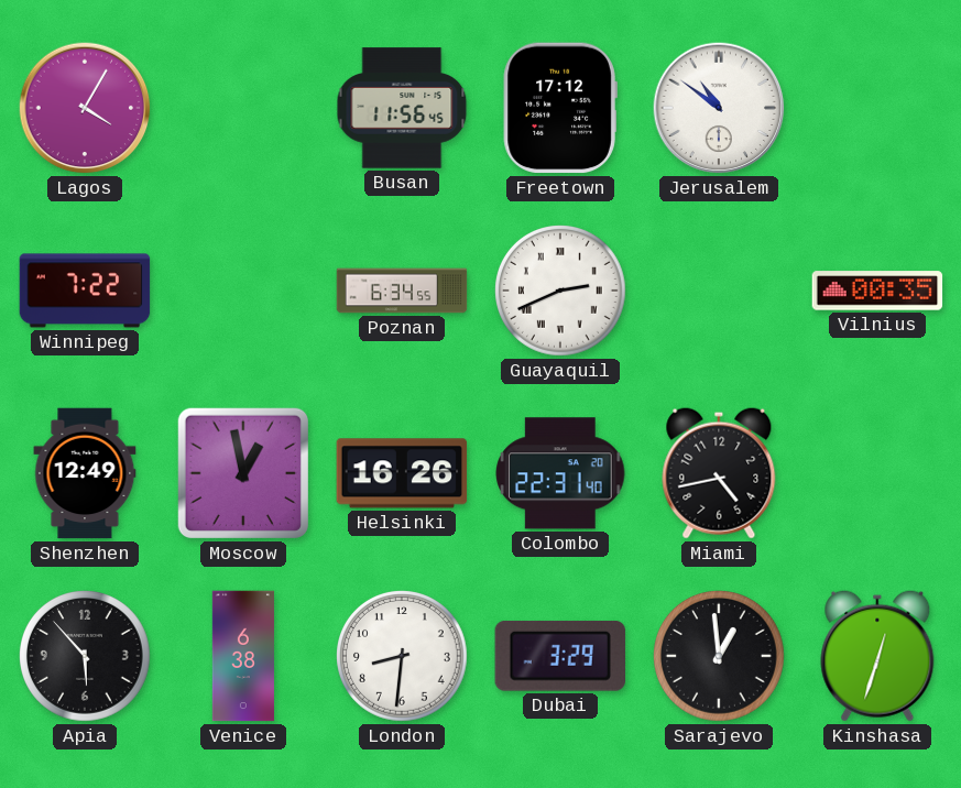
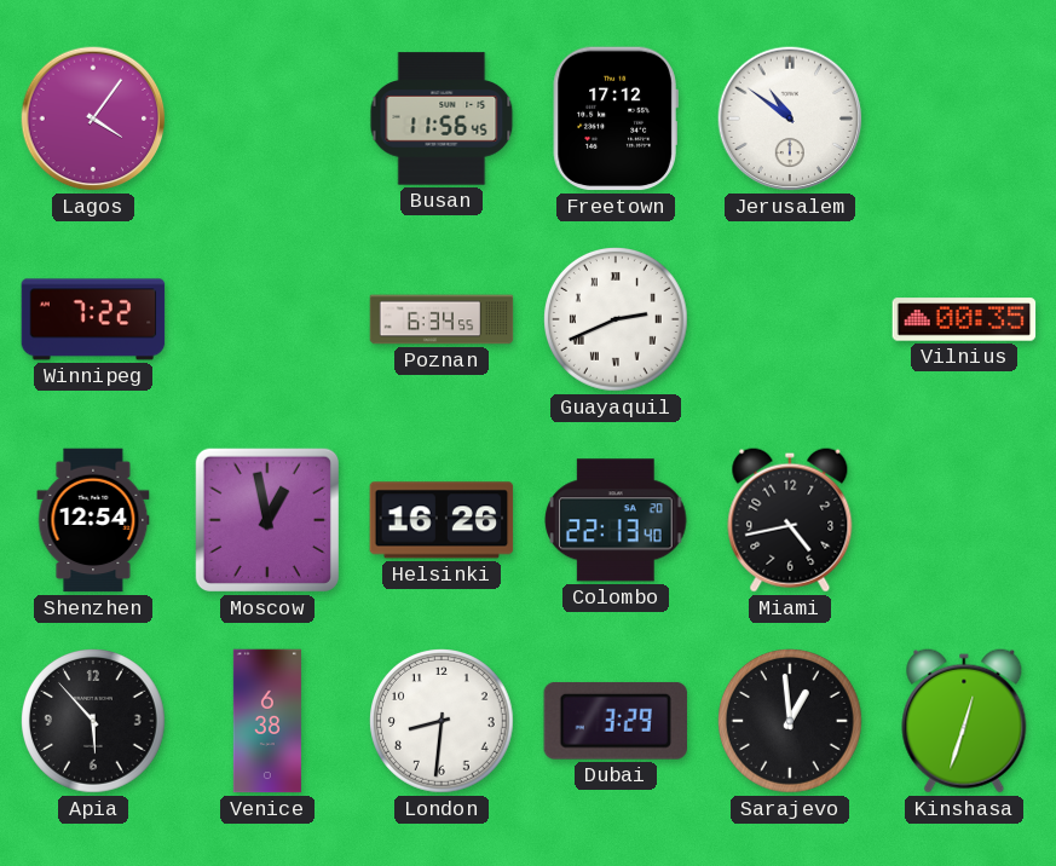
Lagos: 4:05 -> 4:06 (93, 119)
Shenzhen: 12:49 -> 12:54 (93, 520)
Colombo: 22:31 -> 22:13 (616, 520)
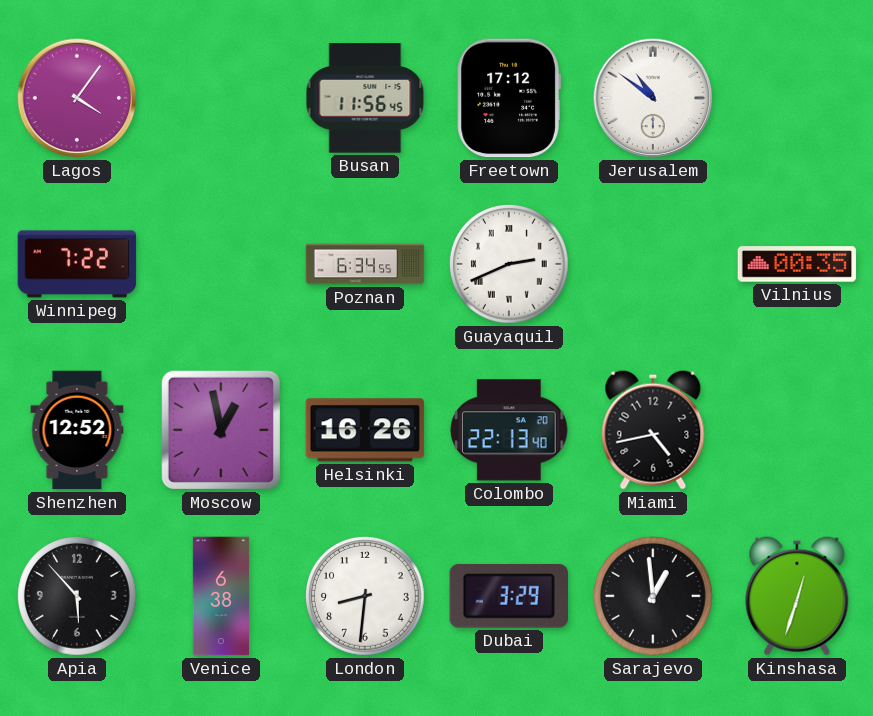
Shenzhen: 12:54 -> 12:52 (77, 430)
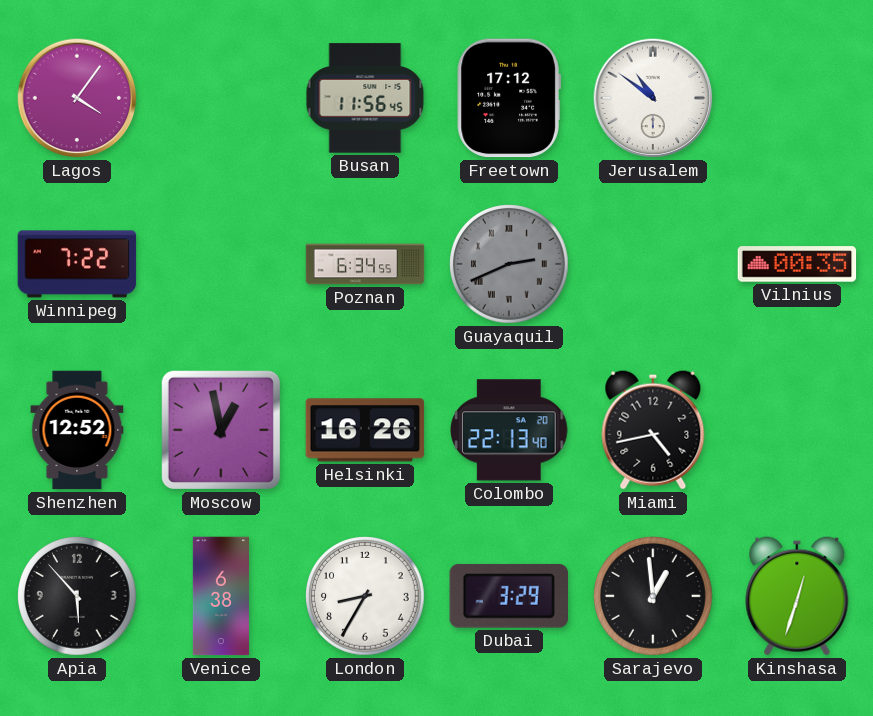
Guayaquil dial: white -> grey (510, 265)
London: 8:31 -> 8:35 (366, 597)
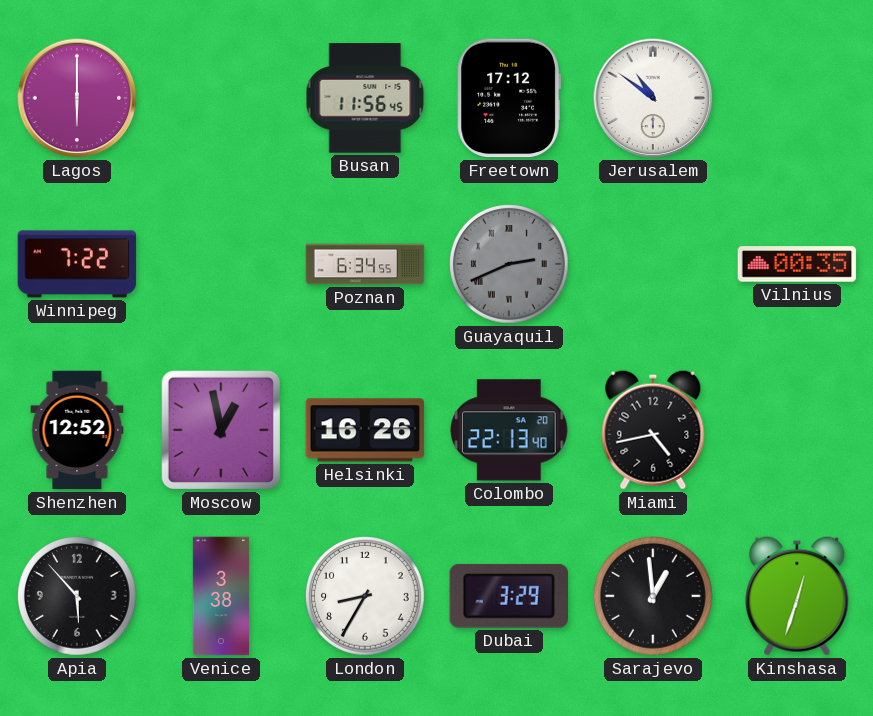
Lagos: 4:06 -> 6:00 (77, 98)
Venice: 6:38 -> 3:38 (221, 596)
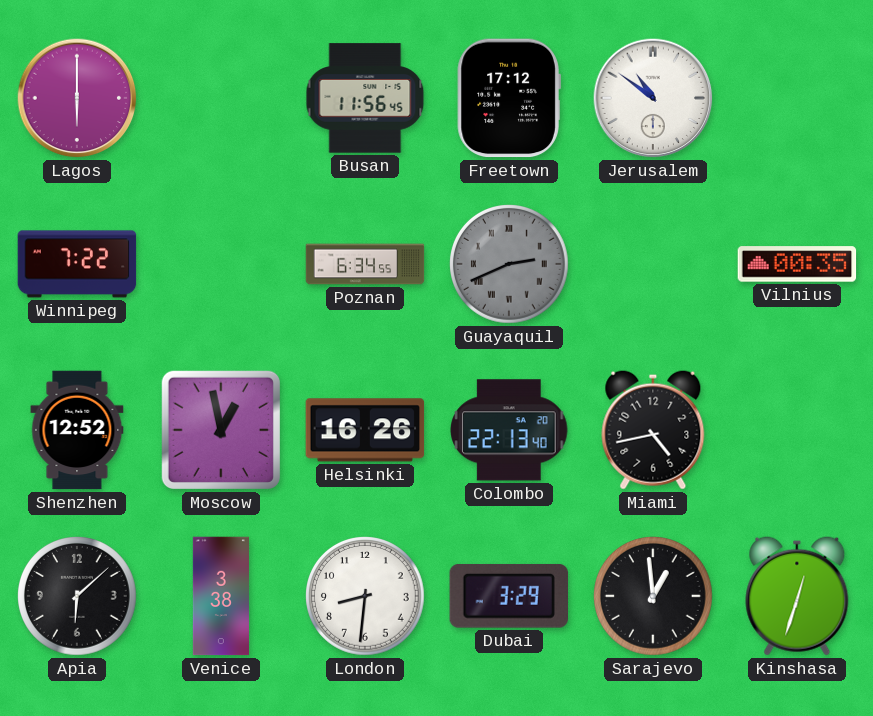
Apia: 5:53 -> 6:08 (78, 597)
London: 8:35 -> 8:31 (366, 597)
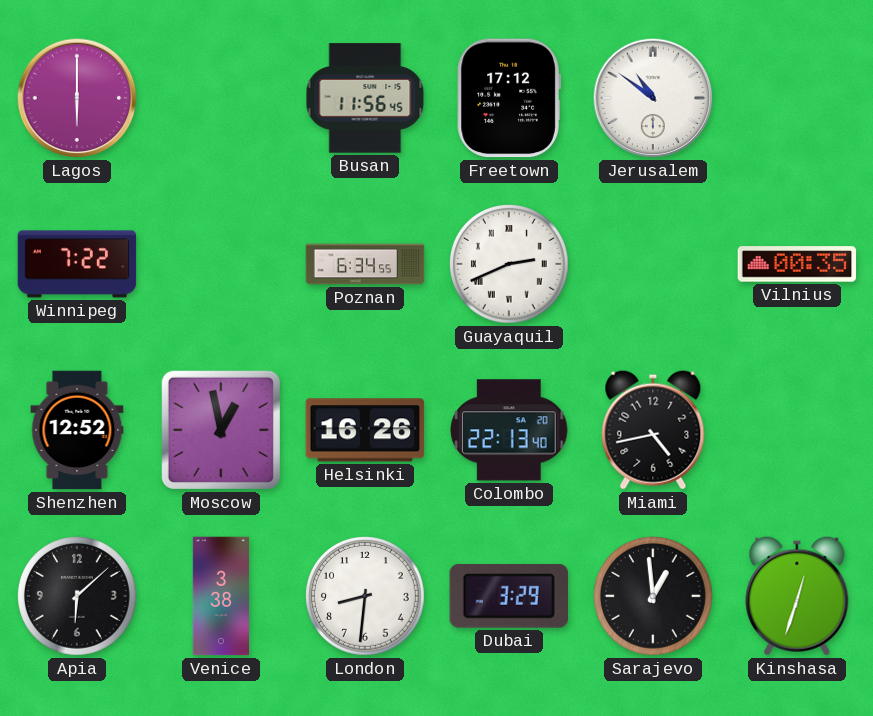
Guayaquil dial: grey -> white (510, 265)
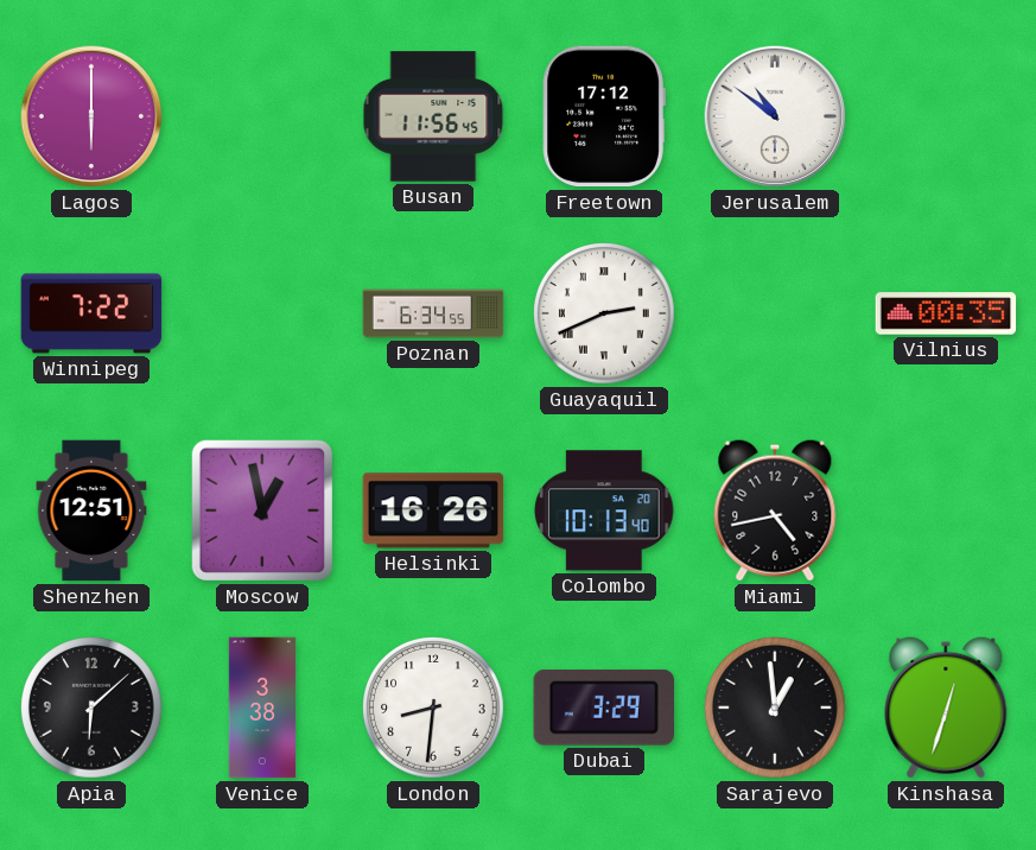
Shenzhen: 12:52 -> 12:51 (91, 510)
Colombo: 22:13 -> 10:13 (604, 510)
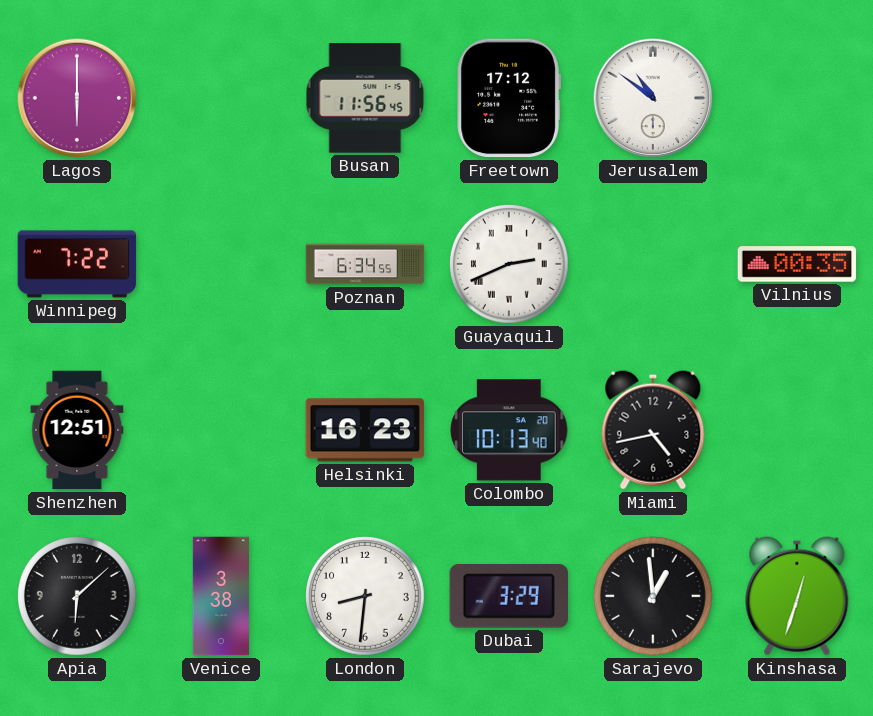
Moscow: 12:58 -> none (262, 510)
Helsinki: 16:26 -> 16:23 (365, 430)
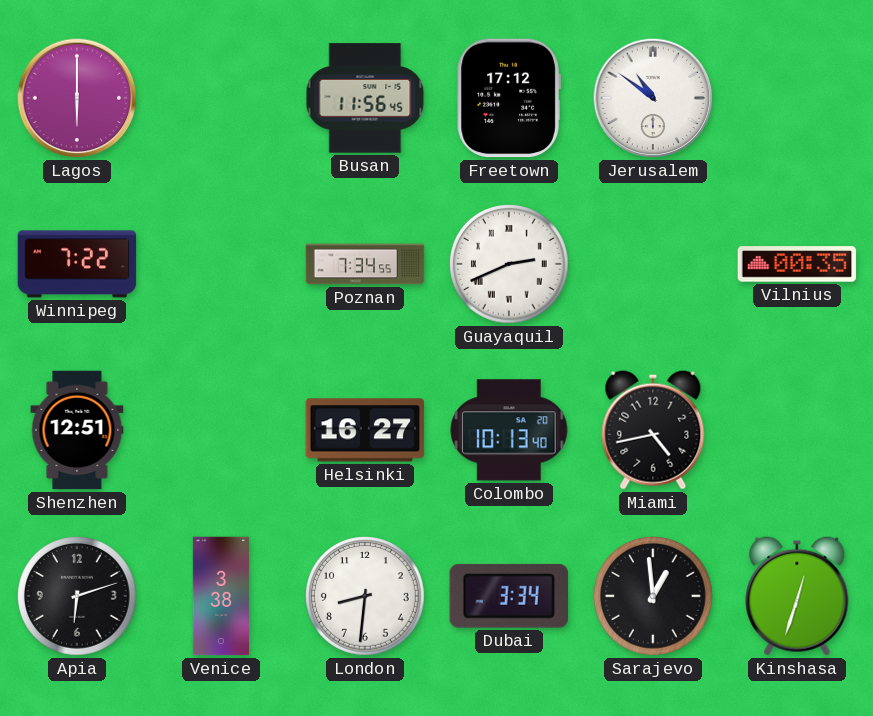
Poznan: 6:34 -> 7:34 (365, 264)
Helsinki: 16:23 -> 16:27 (365, 430)
Apia: 6:08 -> 6:12 (78, 597)
Dubai: 3:29 -> 3:34 (509, 596)
